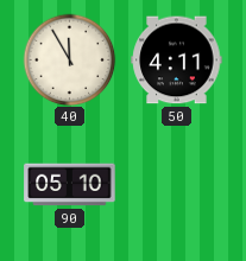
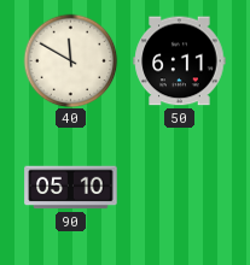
40: 11:55 -> 11:50 (70, 60)
50: 4:11 -> 6:11 (180, 61)
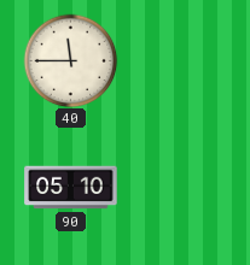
40: 11:50 -> 11:45 (70, 60)
50: 6:11 -> none (180, 61)
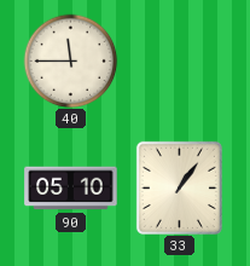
33: none -> 1:06 (179, 187)
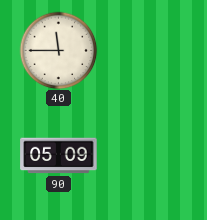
90: 05:10 -> 05:09 (59, 156)
33: 1:06 -> none (179, 187)
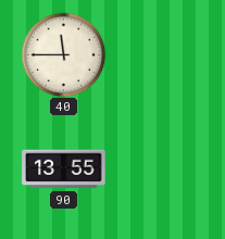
90: 05:09 -> 13:55 (64, 169)
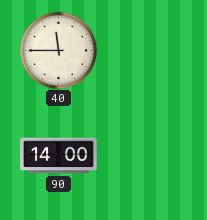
90: 13:55 -> 14:00 (59, 156)
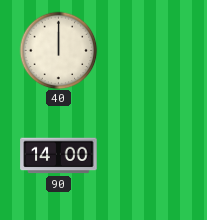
40: 11:45 -> 12:00 (58, 50)
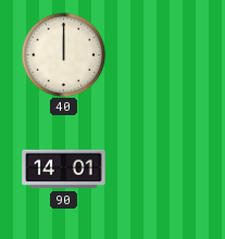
90: 14:00 -> 14:01 (64, 169)
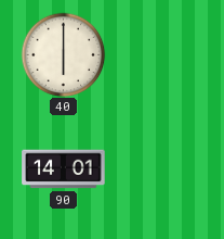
40: 12:00 -> 6:00 (63, 54)
